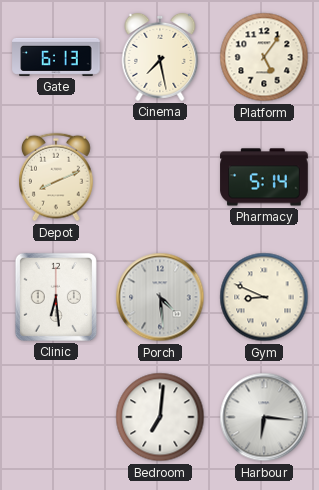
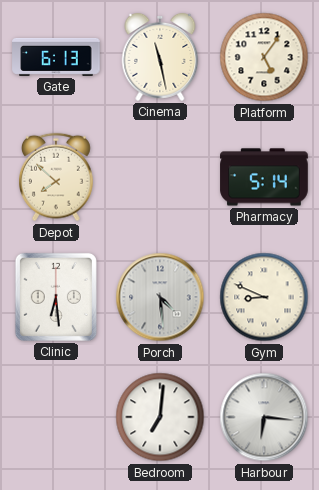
Cinema: 7:28 -> 11:28 (160, 57)
Depot: 8:11 -> 7:52 (57, 177)
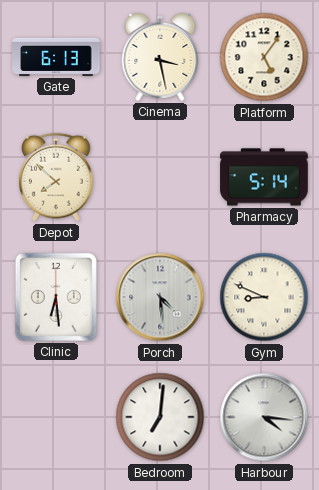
Cinema: 11:28 -> 3:28 (160, 57)
Harbour: 6:16 -> 4:16 (264, 417)
